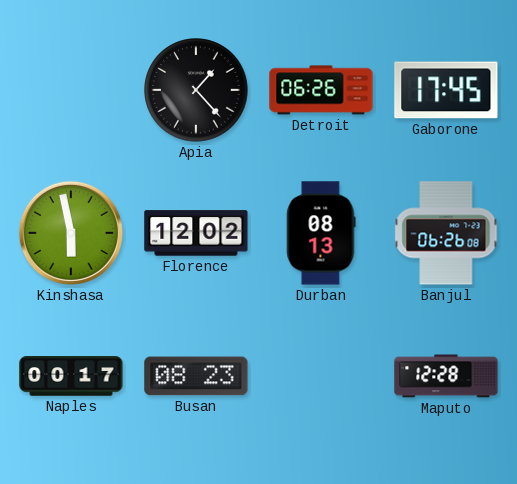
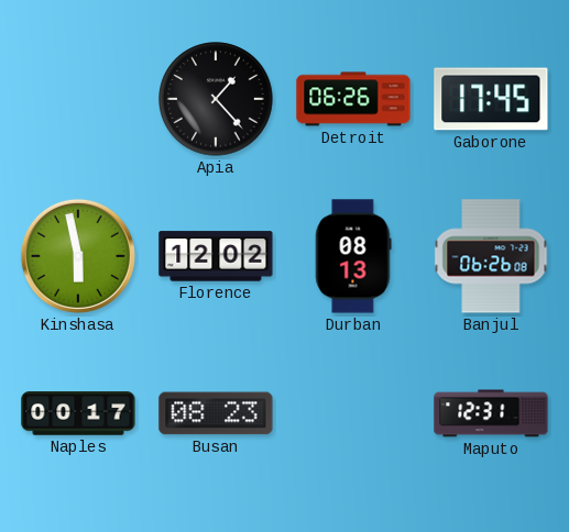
Maputo: 12:28 -> 12:31 (491, 413)
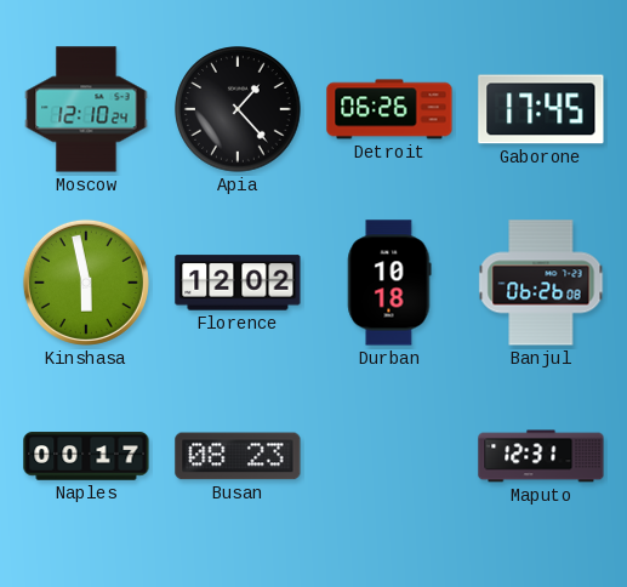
Moscow: none -> 12:10 (86, 109)
Durban: 08:13 -> 10:18 (389, 283)
